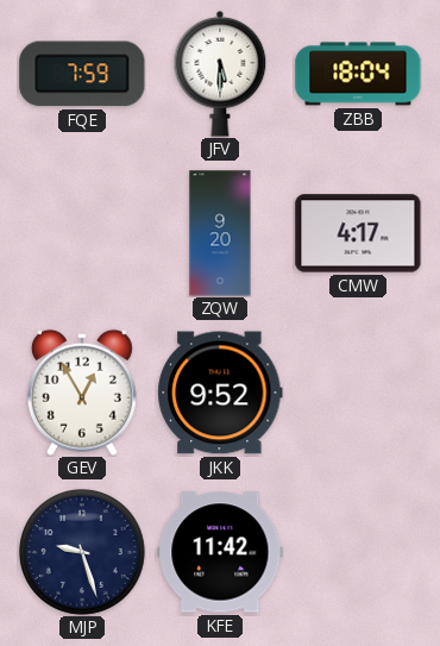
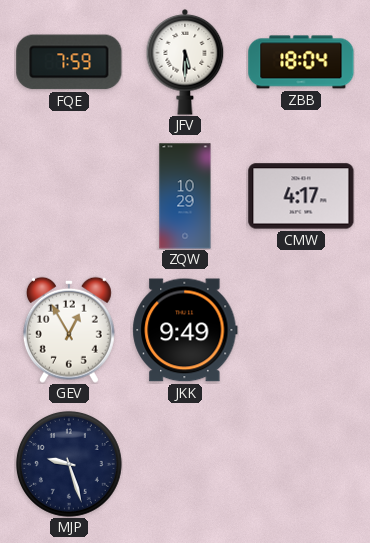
ZQW: 9:20 -> 10:29 (185, 196)
JKK: 9:52 -> 9:49 (185, 330)
KFE: 11:42 -> none (220, 552)
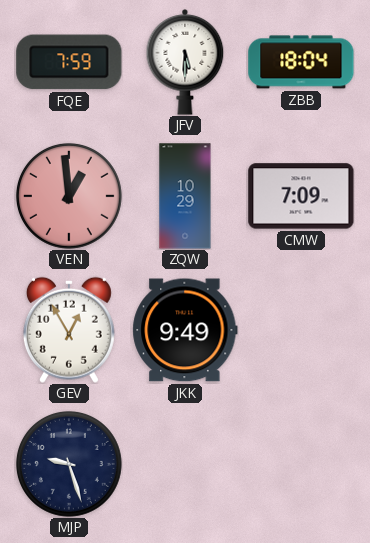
VEN: none -> 12:59 (69, 196)
CMW: 4:17 -> 7:09 (301, 196)
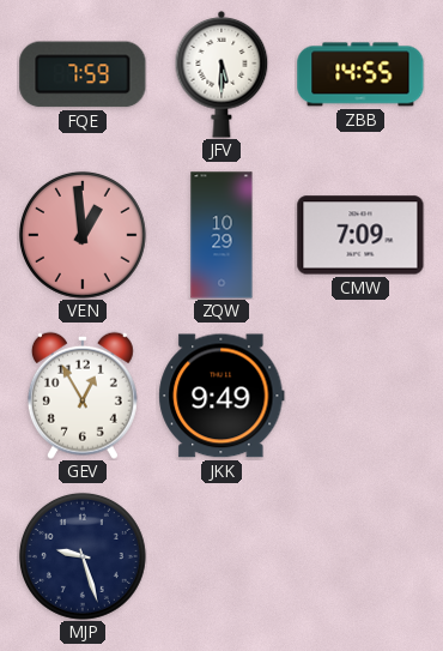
ZBB: 18:04 -> 14:55 (360, 74)
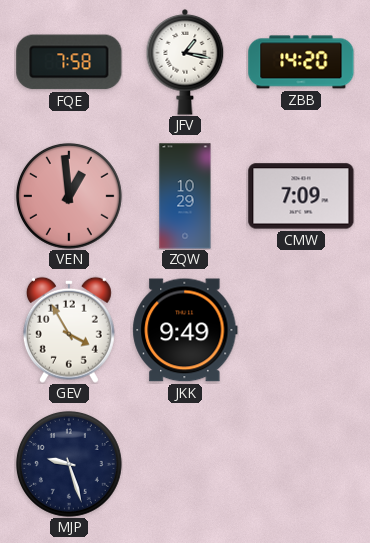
FQE: 7:59 -> 7:58 (69, 62)
JFV: 5:30 -> 1:17 (185, 63)
ZBB: 14:55 -> 14:20 (301, 62)
GEV: 12:55 -> 3:55 (69, 330)
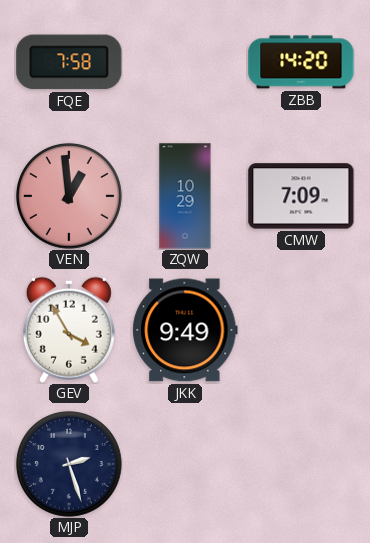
JFV: 1:17 -> none (185, 63)
MJP: 9:27 -> 2:27 (69, 464)
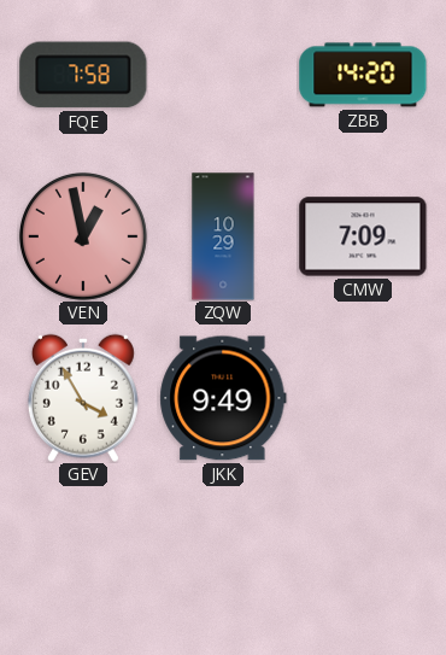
VEN: 12:59 -> 12:58 (83, 236)
MJP: 2:27 -> none (69, 464)
